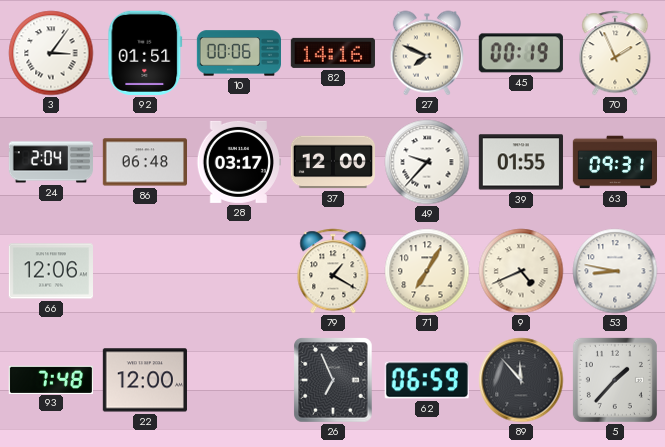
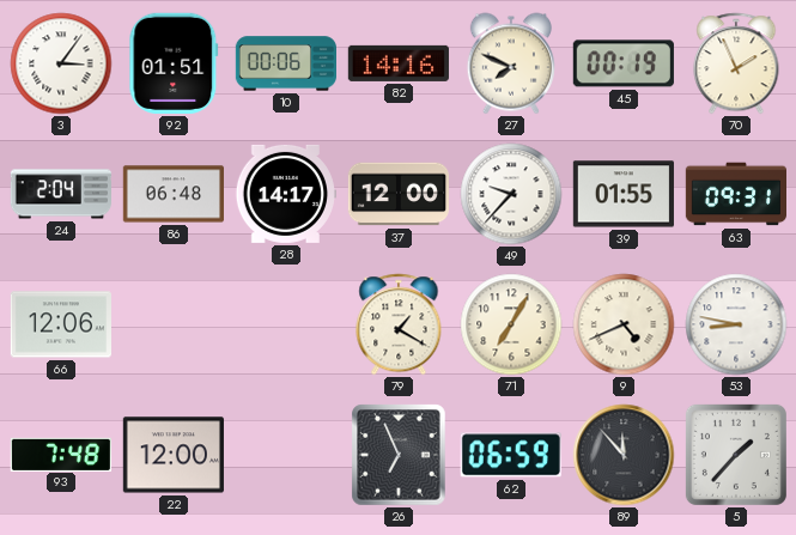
28: 03:17 -> 14:17 (285, 194)
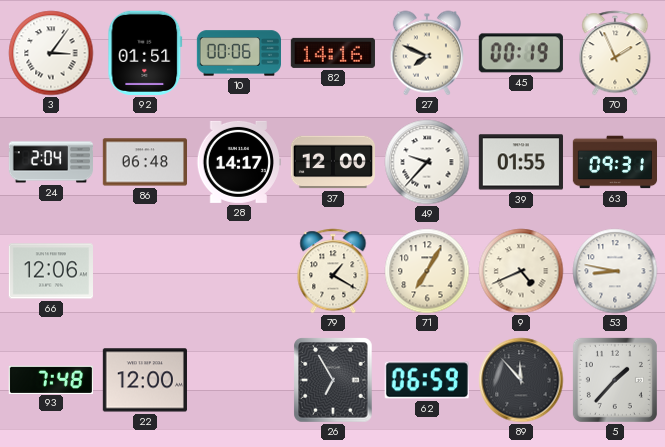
26: 6:56 -> 6:55 (333, 380)
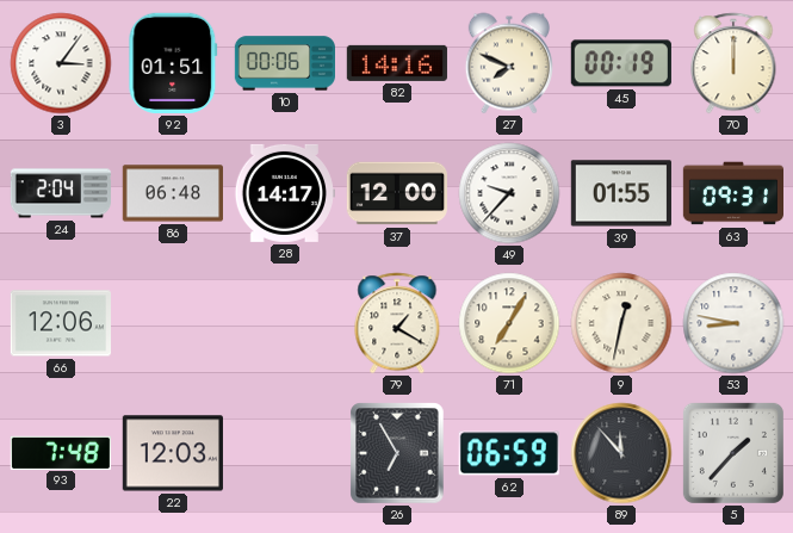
70: 1:56 -> 12:00 (733, 63)
9: 4:41 -> 12:32 (621, 323)
22: 12:00 -> 12:03 (173, 453)
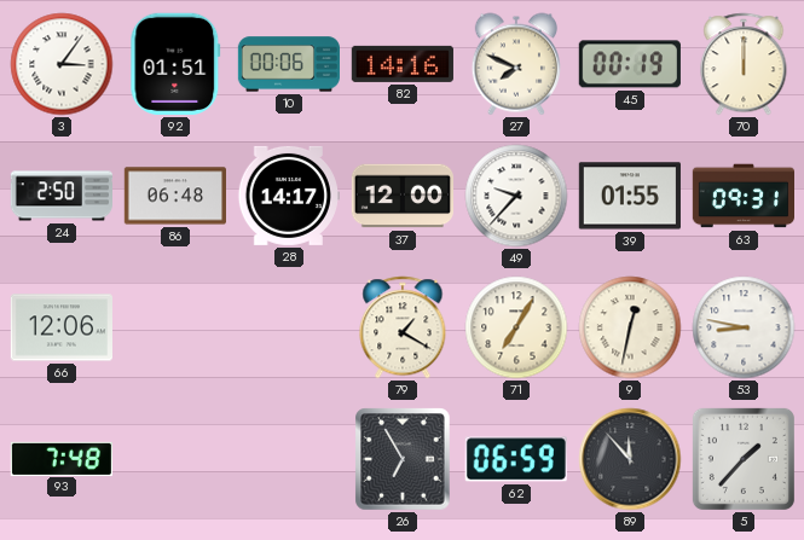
24: 2:04 -> 2:50 (60, 196)
22: 12:03 -> none (173, 453)
